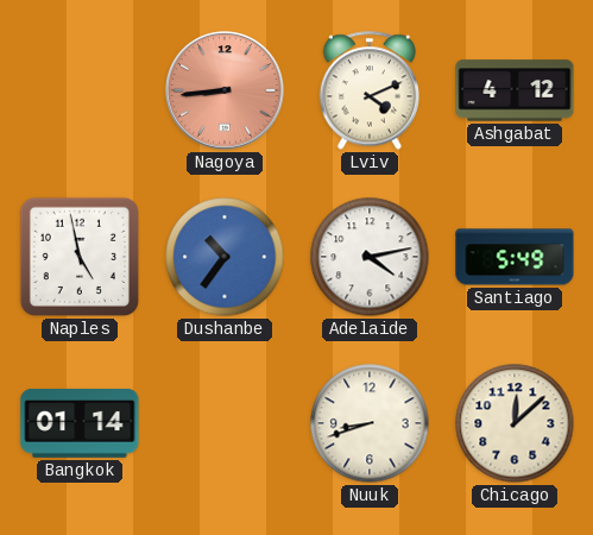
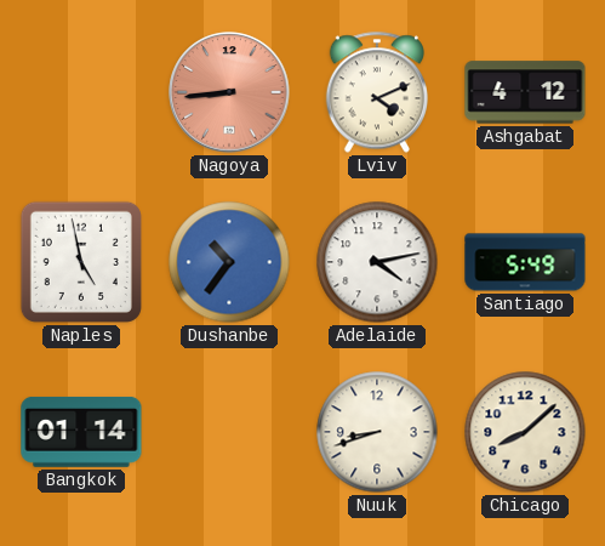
Chicago: 12:08 -> 8:08 (525, 432)
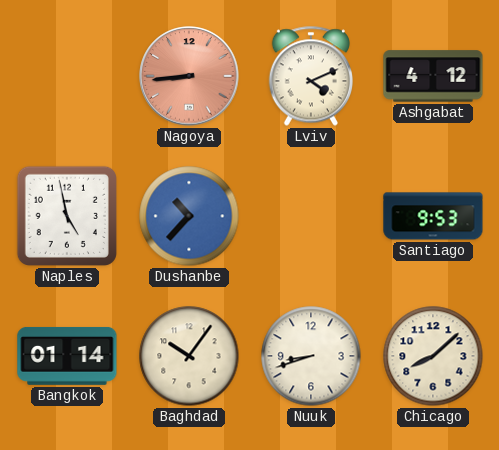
Dushanbe: 10:36 -> 10:37 (189, 216)
Adelaide: 4:13 -> none (377, 262)
Santiago: 5:49 -> 9:53 (433, 216)
Baghdad: none -> 10:06 (189, 356)
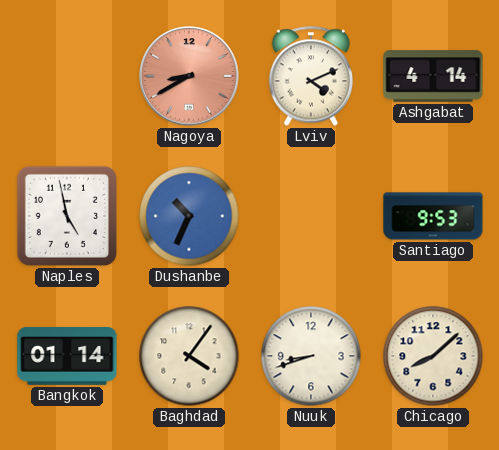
Nagoya: 8:44 -> 8:40 (189, 76)
Ashgabat: 4:12 -> 4:14 (433, 76)
Dushanbe: 10:37 -> 10:34 (189, 216)
Baghdad: 10:06 -> 4:06 (189, 356)
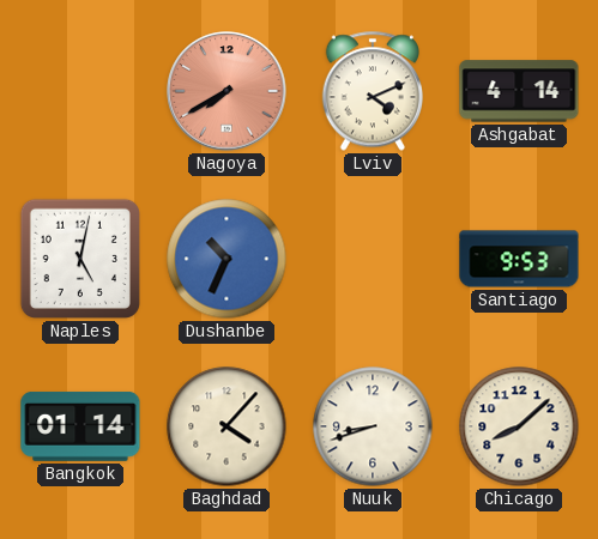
Nagoya: 8:40 -> 7:40 (226, 91)
Naples: 4:58 -> 5:02 (80, 259)
Baghdad: 4:06 -> 4:07 (226, 426)
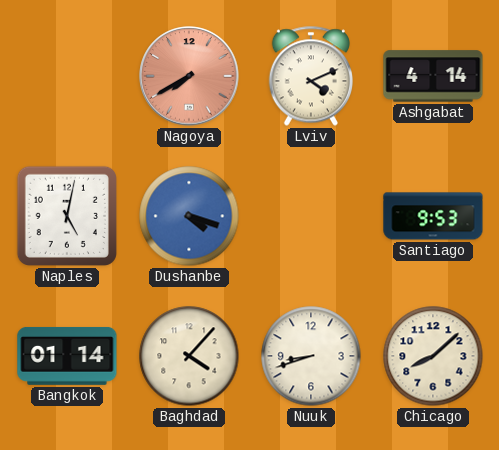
Dushanbe: 10:34 -> 4:18 (189, 216)
